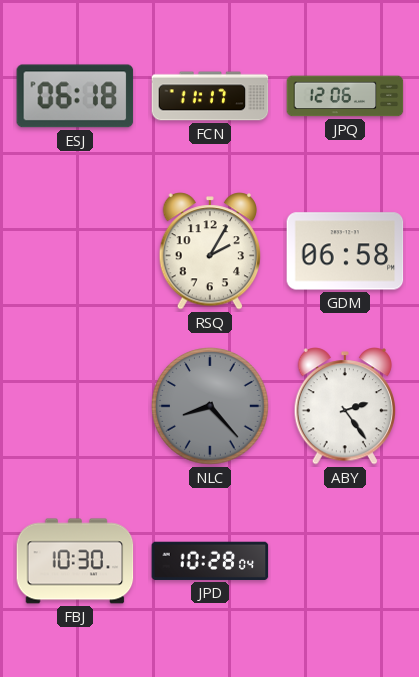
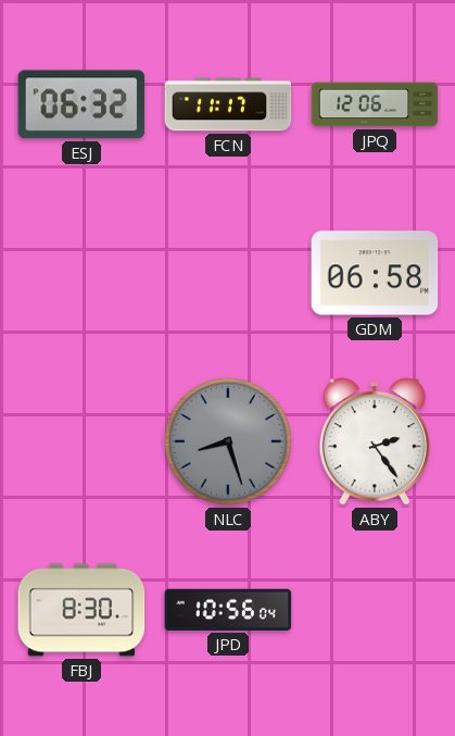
ESJ: 06:18 -> 06:32 (81, 104)
RSQ: 2:05 -> none (210, 251)
NLC: 8:23 -> 8:27 (228, 441)
FBJ: 10:30 -> 8:30 (81, 610)
JPD: 10:28 -> 10:56 (228, 610)
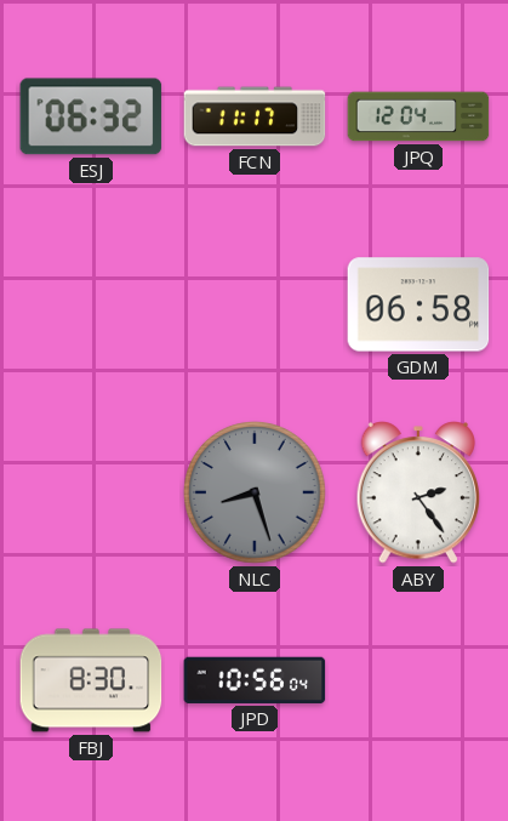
JPQ: 12:06 -> 12:04 (418, 116)
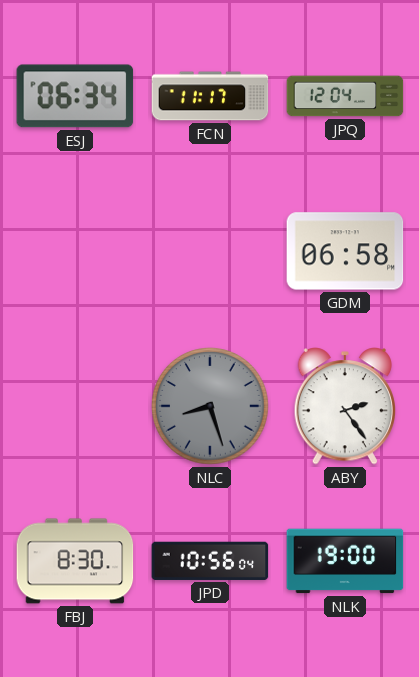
ESJ: 06:32 -> 06:34 (75, 96)
NLK: none -> 19:00 (345, 561)
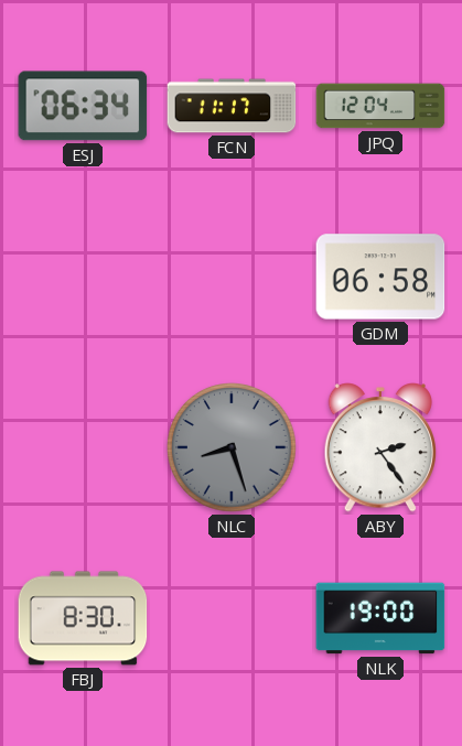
JPD: 10:56 -> none (210, 561)
